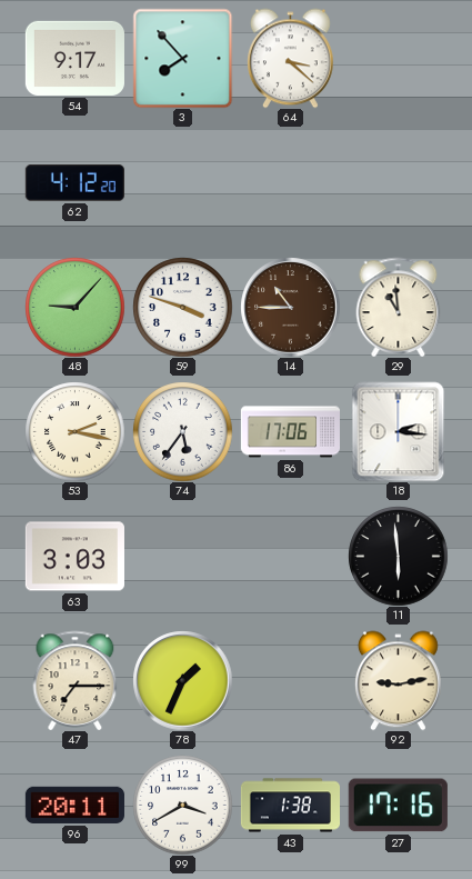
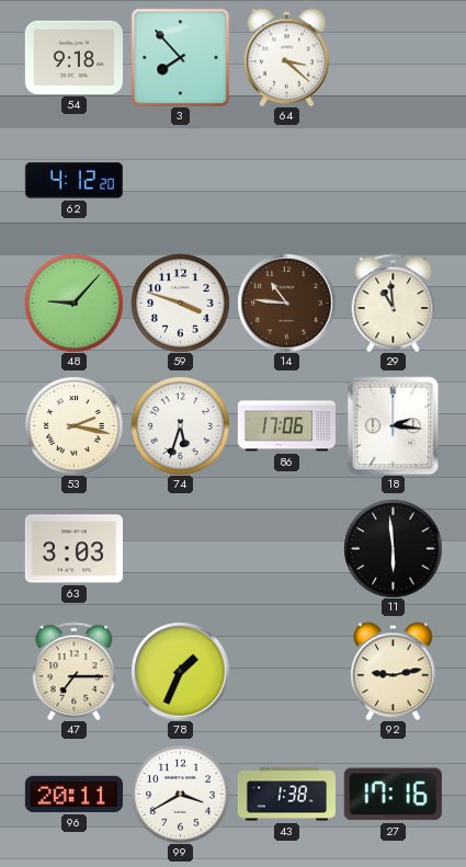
54: 9:17 -> 9:18 (73, 57)
14: 10:45 -> 10:46 (286, 303)
74: 5:36 -> 5:33 (180, 425)
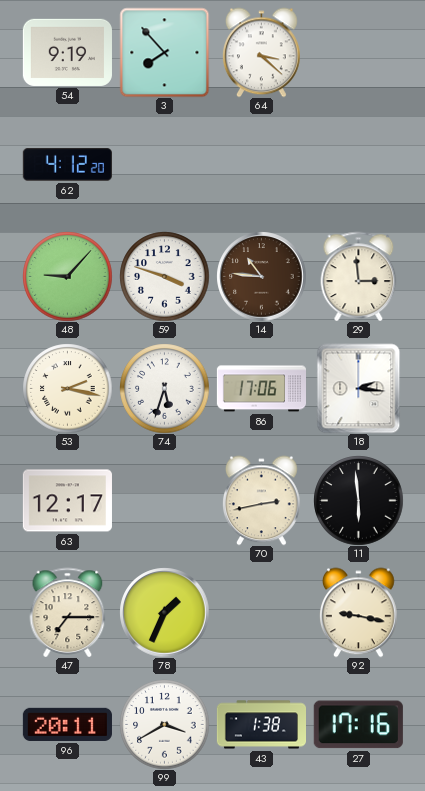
54: 9:18 -> 9:19 (67, 52)
29: 10:59 -> 2:59 (359, 276)
63: 3:03 -> 12:17 (67, 501)
70: none -> 2:43 (262, 500)
92: 9:13 -> 9:17 (359, 612)
